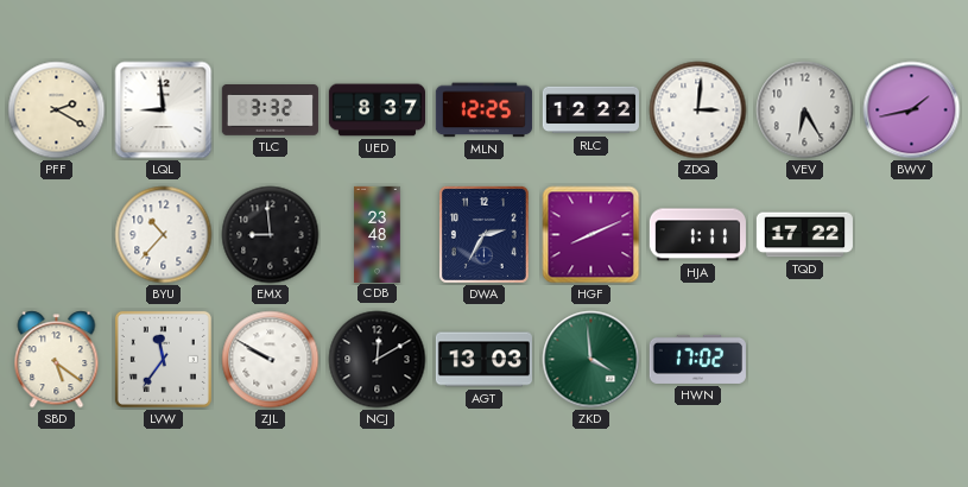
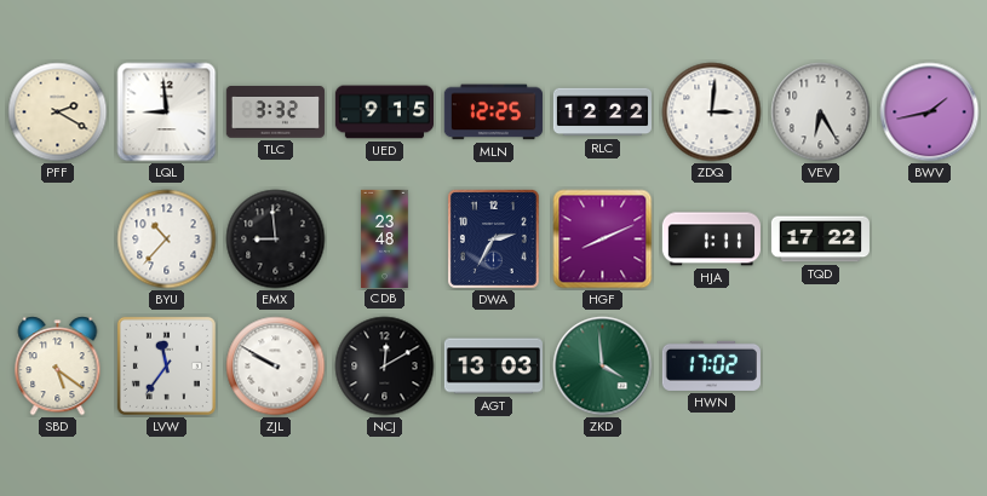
UED: 8:37 -> 9:15 (384, 113)
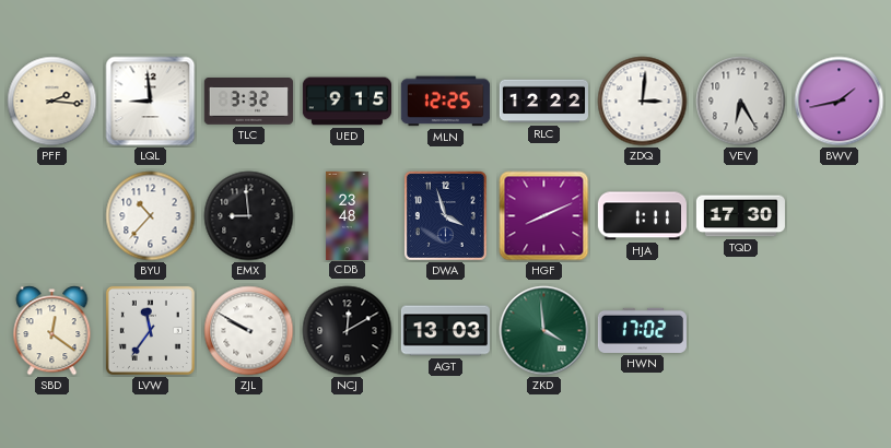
PFF: 2:20 -> 2:16 (52, 102)
DWA: 2:35 -> 3:57 (445, 215)
TQD: 17:22 -> 17:30 (740, 216)
SBD: 5:21 -> 12:21 (52, 331)
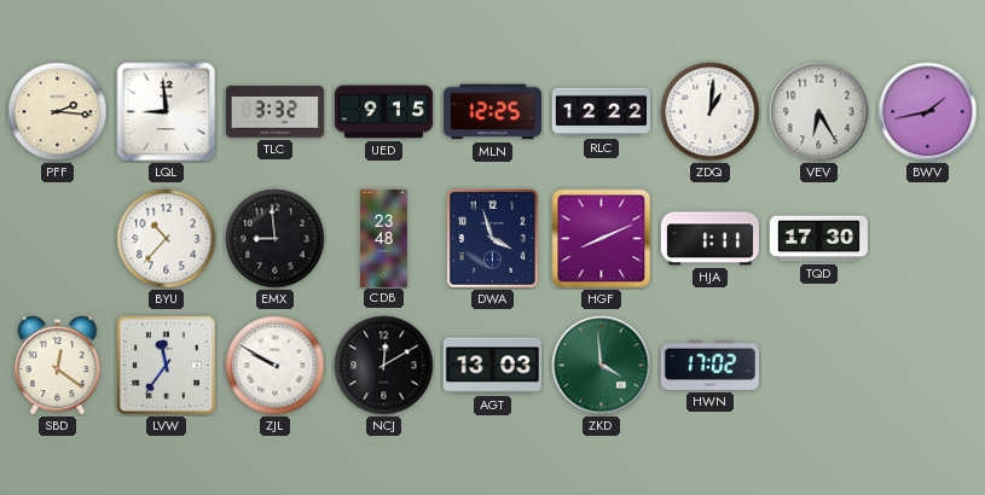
ZDQ: 3:01 -> 1:01 (711, 112)
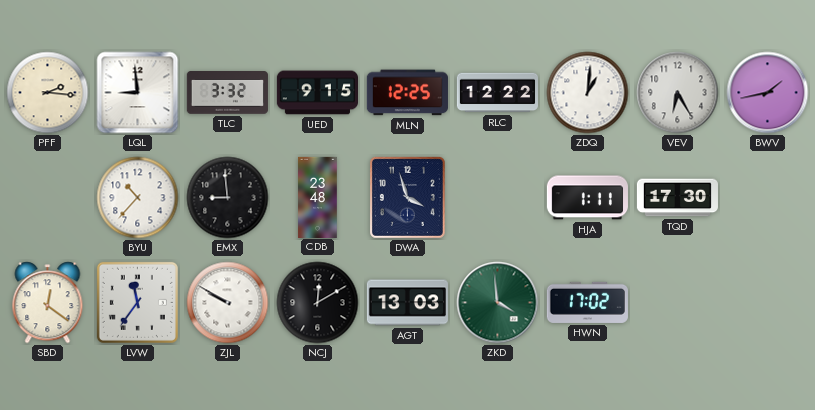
HGF: 8:11 -> none (602, 239)
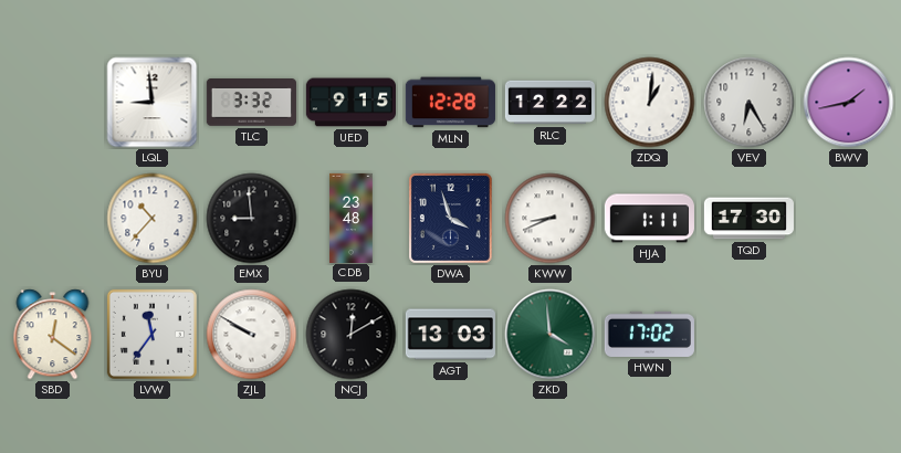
PFF: 2:16 -> none (48, 93)
MLN: 12:25 -> 12:28 (450, 103)
KWW: none -> 8:41 (551, 219)
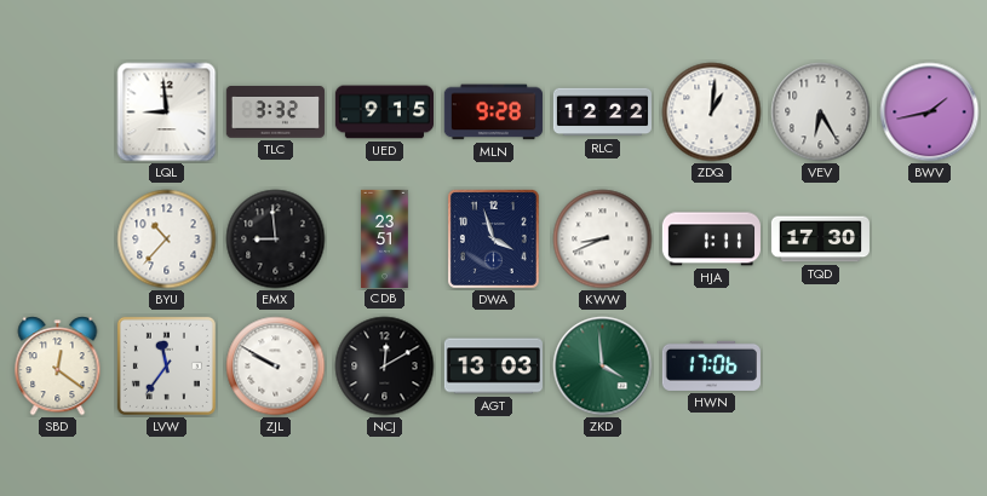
MLN: 12:28 -> 9:28 (493, 113)
CDB: 23:48 -> 23:51 (385, 238)
HWN: 17:02 -> 17:06 (711, 365)
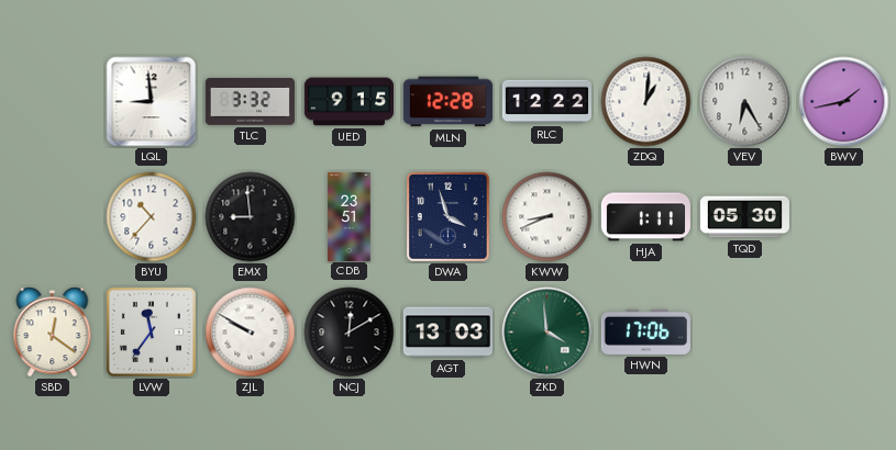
MLN: 9:28 -> 12:28 (447, 102)
TQD: 17:30 -> 05:30 (744, 217)
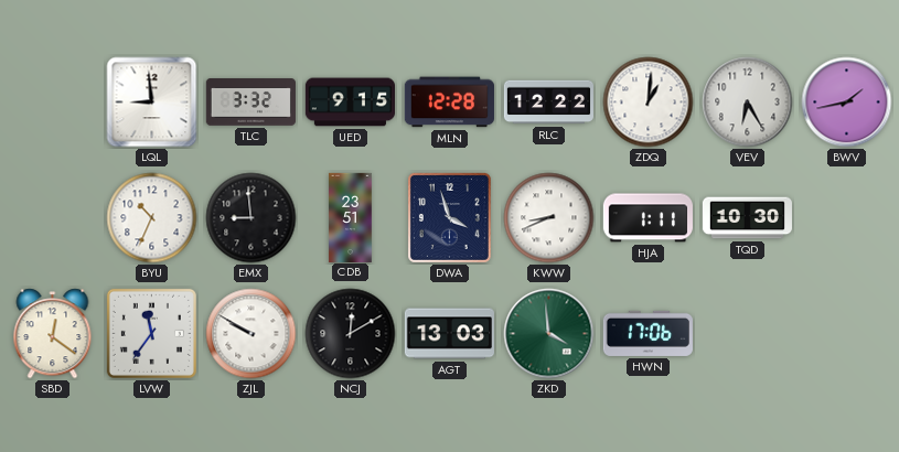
BYU: 10:37 -> 10:34 (152, 218)
TQD: 05:30 -> 10:30 (747, 218)
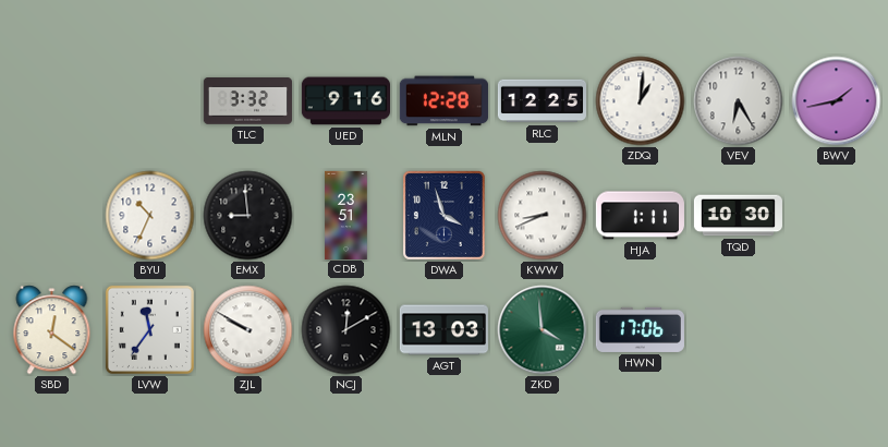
LQL: 8:59 -> none (152, 103)
UED: 9:15 -> 9:16 (345, 101)
RLC: 12:22 -> 12:25 (542, 101)
